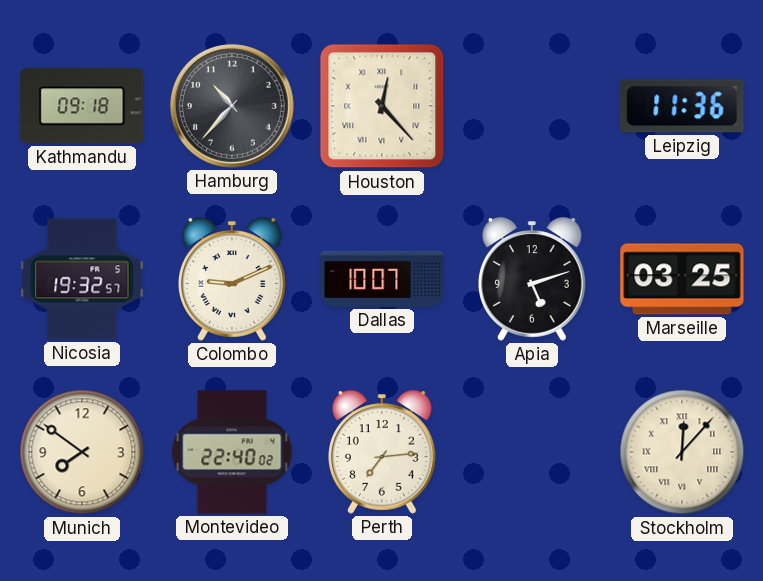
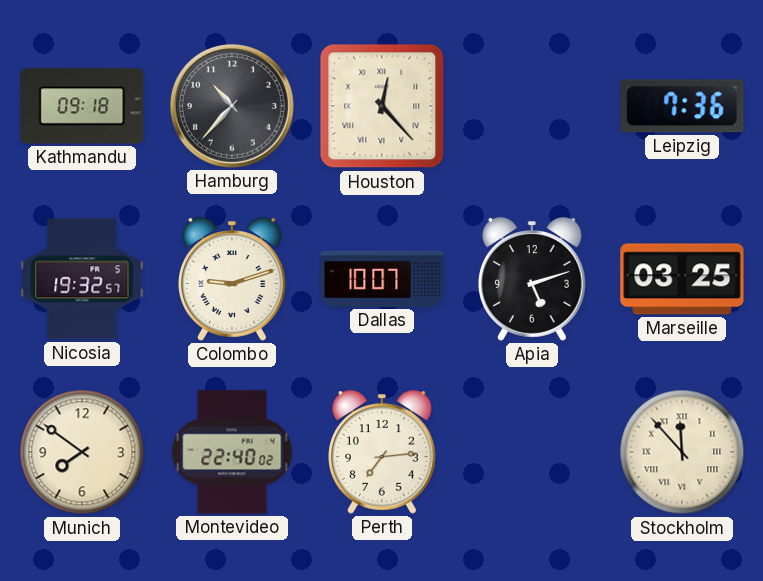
Leipzig: 11:36 -> 7:36 (682, 106)
Colombo: 9:11 -> 9:12 (233, 279)
Stockholm: 12:07 -> 11:53 (682, 452)
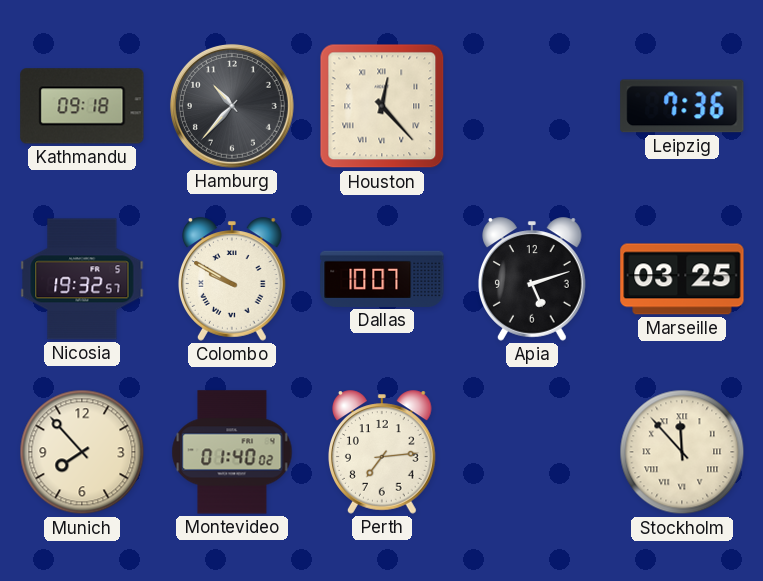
Colombo: 9:12 -> 9:50 (233, 279)
Munich: 7:51 -> 7:53 (82, 452)
Montevideo: 22:40 -> 01:40 (232, 452)
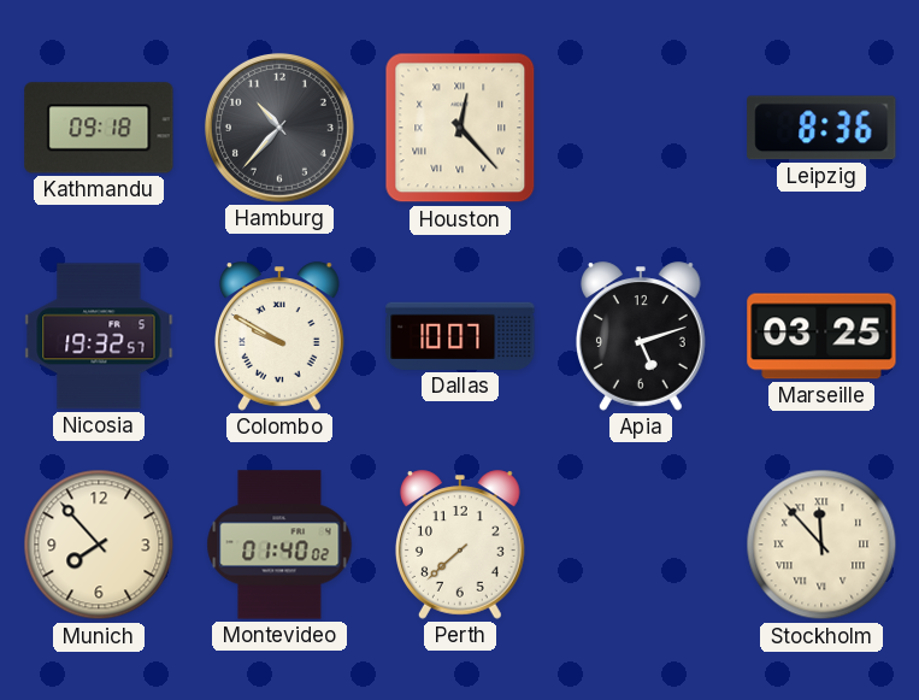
Leipzig: 7:36 -> 8:36 (821, 128)
Perth: 7:14 -> 7:38 (461, 545)
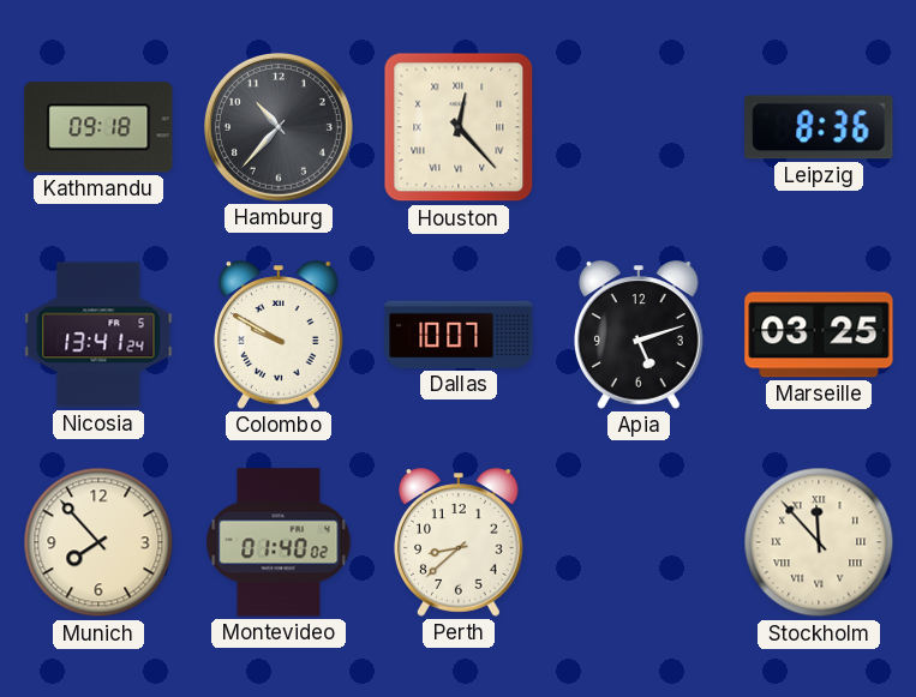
Nicosia: 19:32 -> 13:41 (98, 335)
Perth: 7:38 -> 8:38 (460, 542)
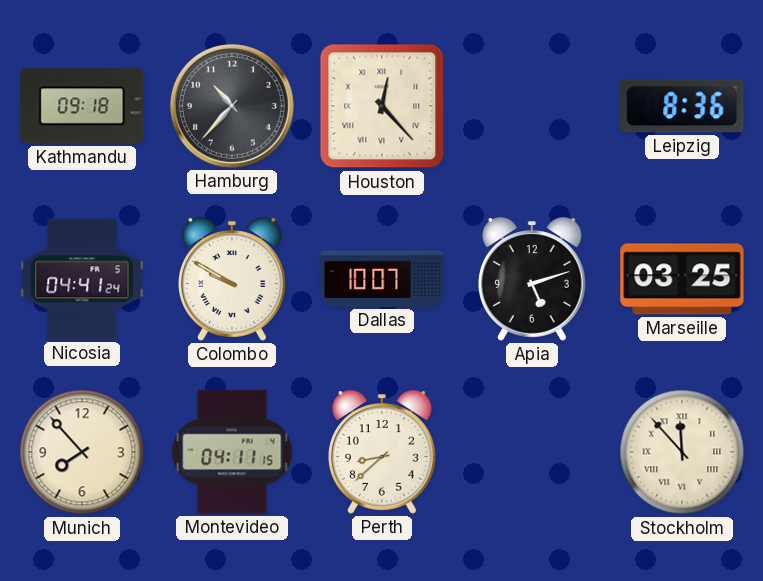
Nicosia: 13:41 -> 04:41 (82, 279)
Montevideo: 01:40 -> 04:11 (232, 452)
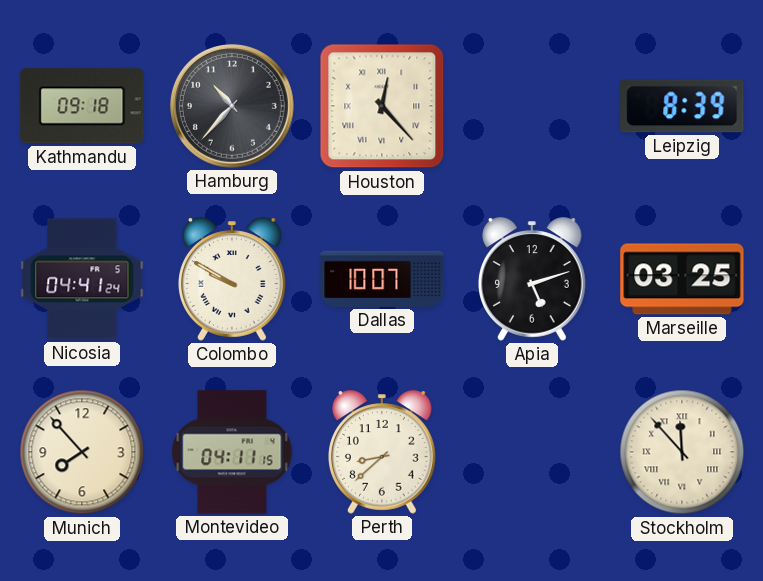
Leipzig: 8:36 -> 8:39 (682, 106)
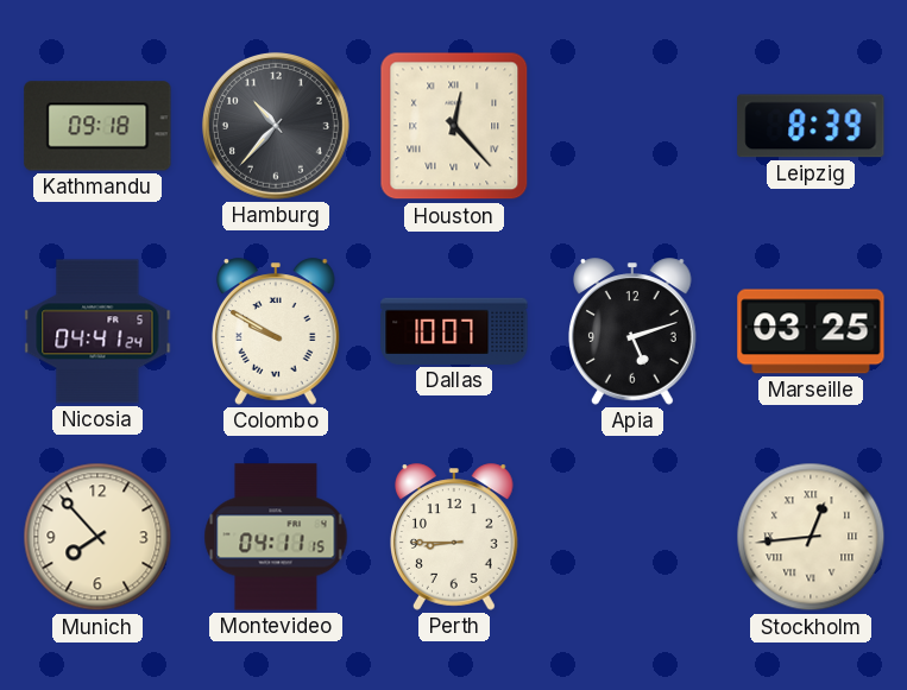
Perth: 8:38 -> 8:45 (455, 537)
Stockholm: 11:53 -> 12:44 (811, 537)
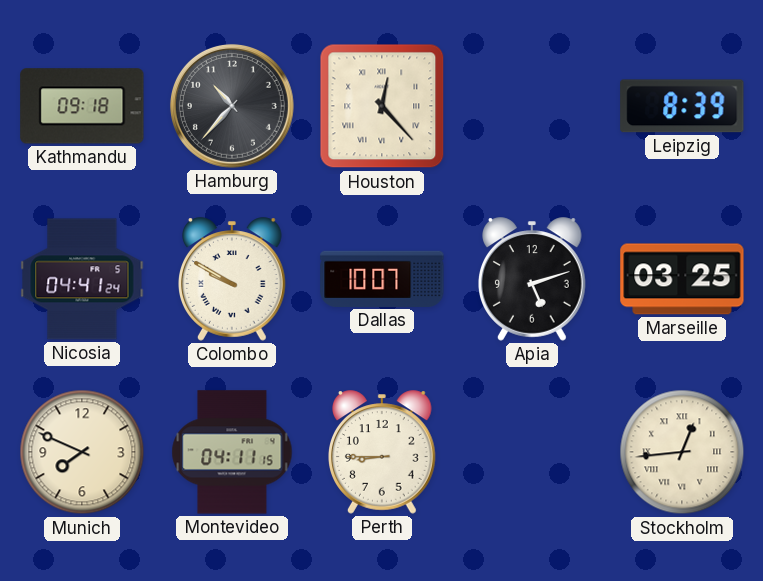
Munich: 7:53 -> 7:49 (82, 452)
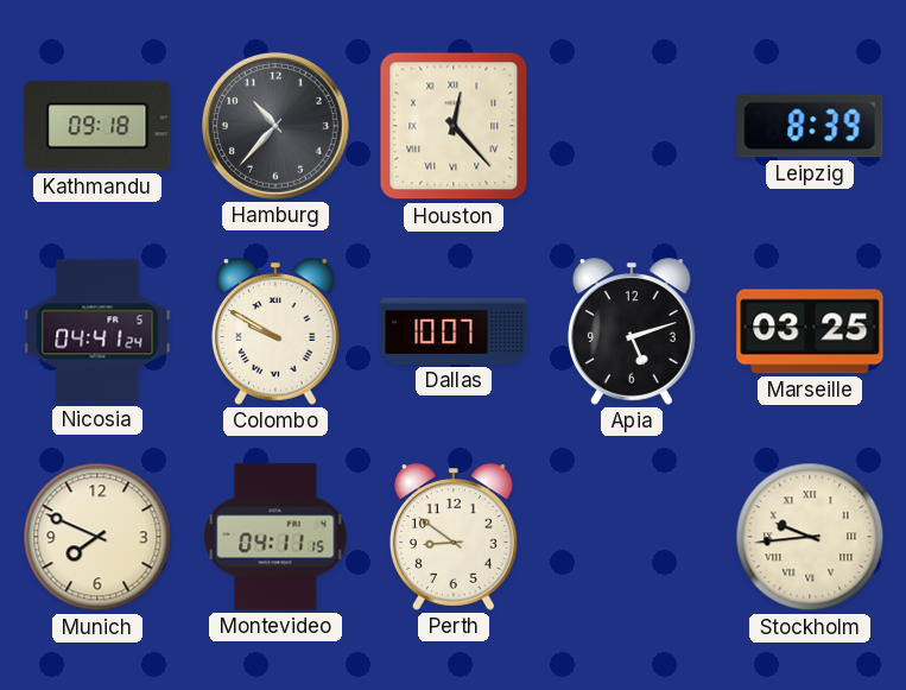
Perth: 8:45 -> 8:51 (455, 537)
Stockholm: 12:44 -> 9:44 (810, 537)
